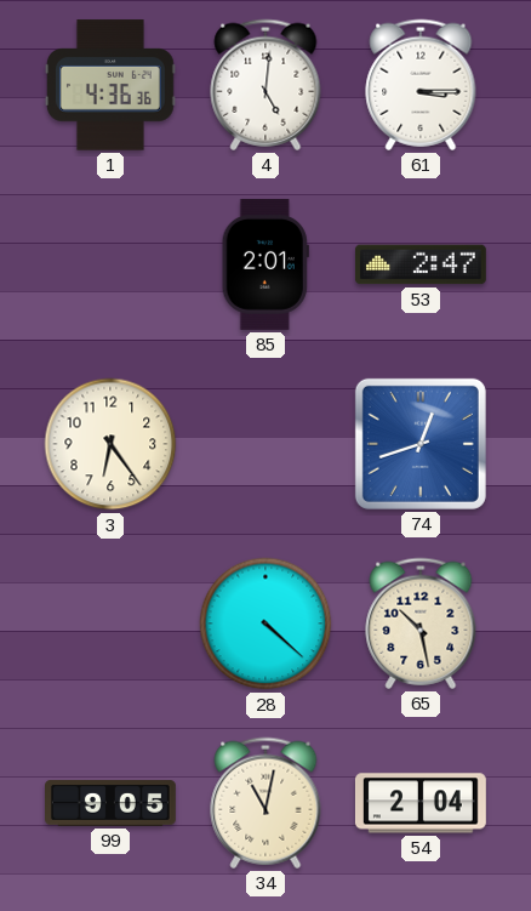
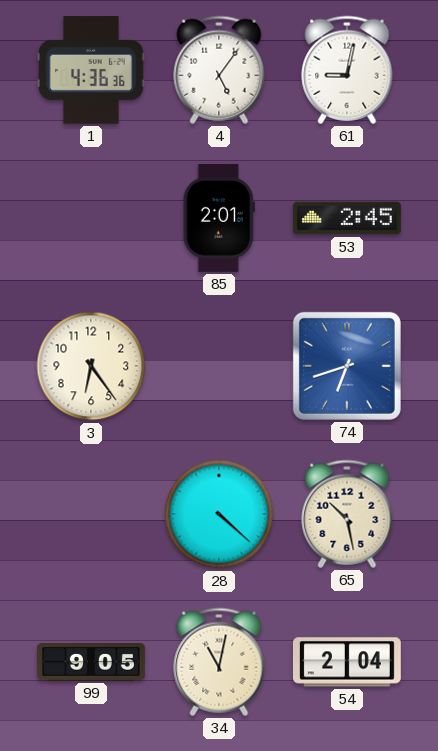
4: 5:01 -> 5:06 (219, 70)
61: 3:15 -> 9:02 (347, 70)
53: 2:47 -> 2:45 (347, 218)
74: 12:42 -> 6:42 (347, 366)
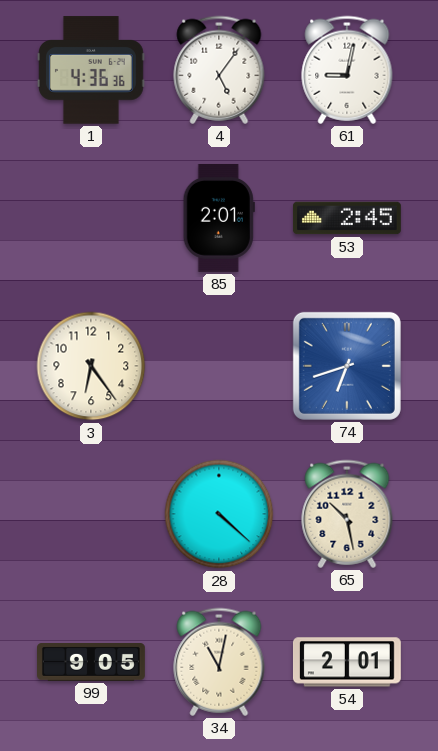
54: 2:04 -> 2:01 (347, 662)
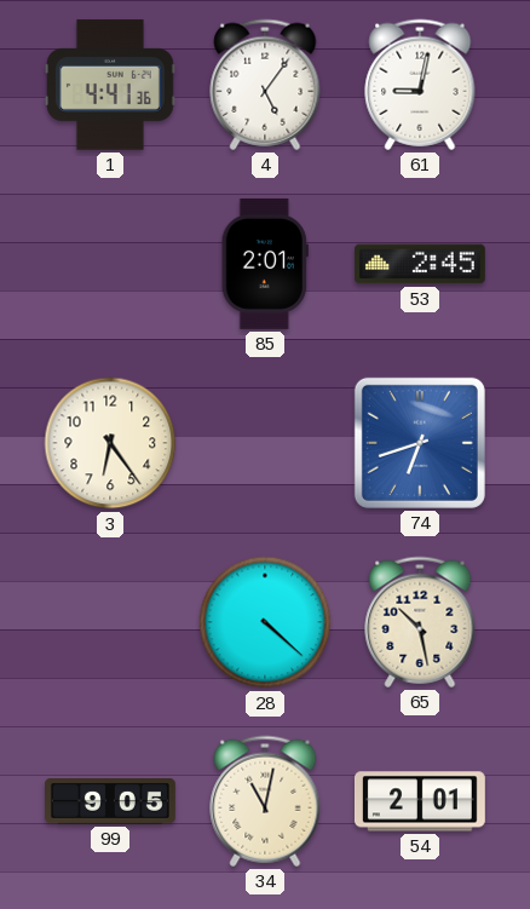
1: 4:36 -> 4:41 (110, 85)
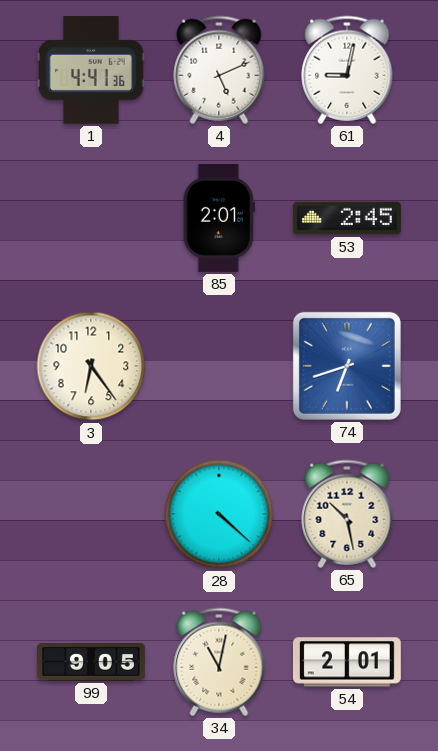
4: 5:06 -> 5:11 (219, 70)
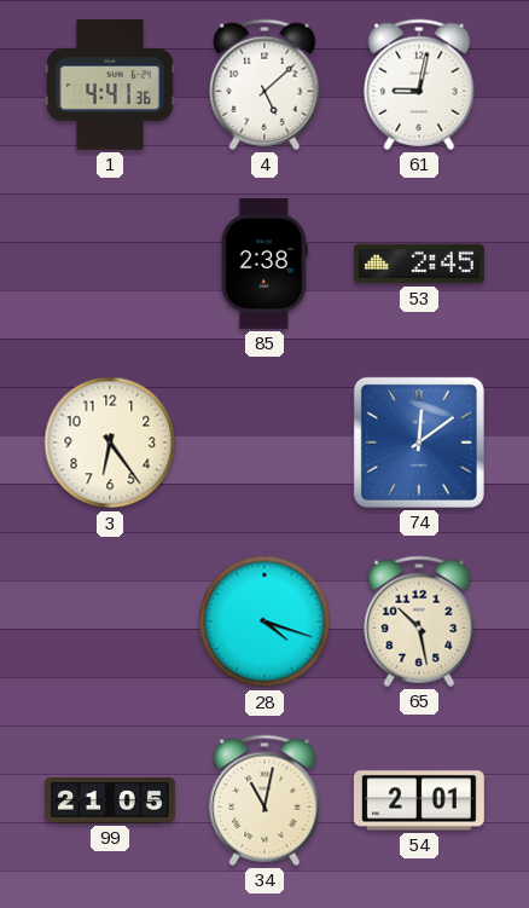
4: 5:11 -> 5:08 (264, 85)
85: 2:01 -> 2:38 (264, 264)
74: 6:42 -> 12:09 (419, 443)
28: 4:22 -> 4:18 (264, 621)
99: 9:05 -> 21:05 (111, 802)
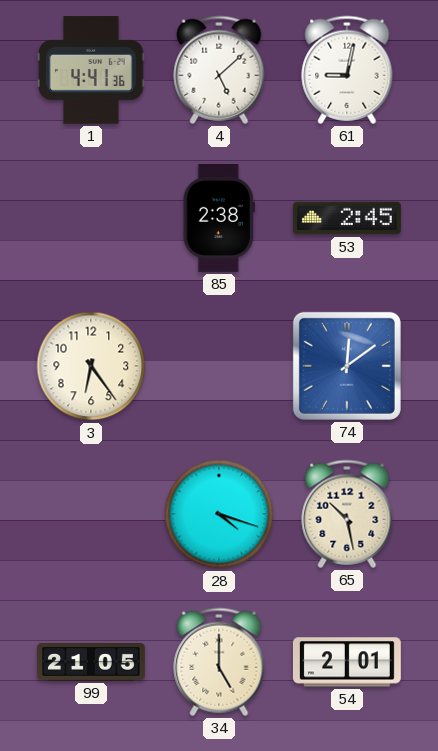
34: 11:02 -> 5:00 (219, 662)
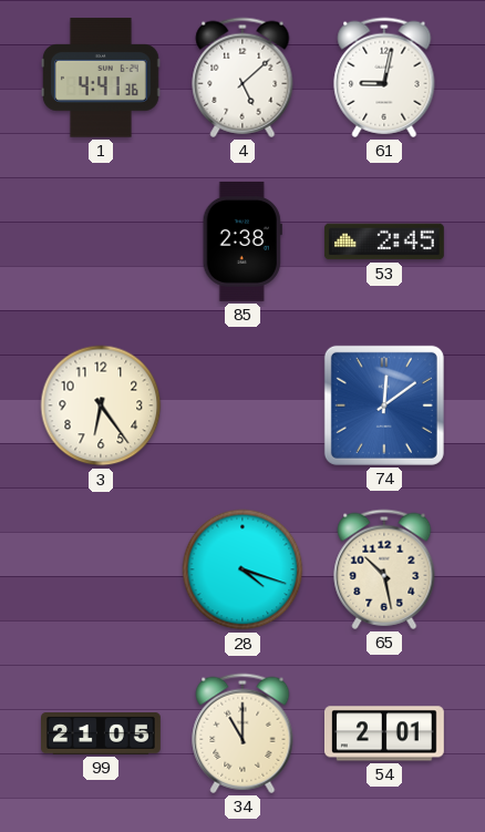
34: 5:00 -> 11:00 (242, 733)
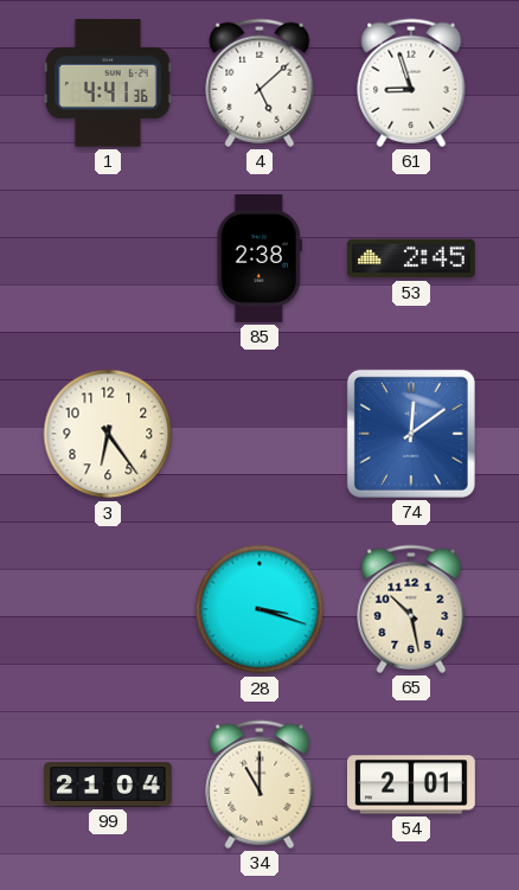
61: 9:02 -> 8:57 (411, 83)
28: 4:18 -> 3:18 (259, 609)
99: 21:05 -> 21:04 (109, 786)
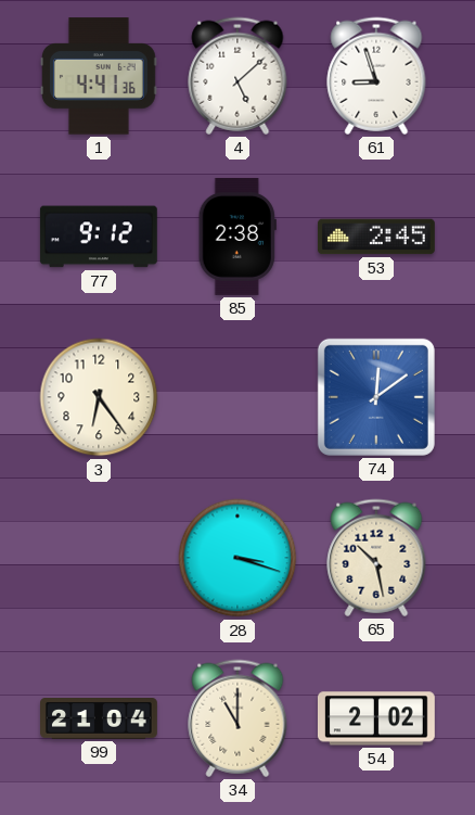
77: none -> 9:12 (99, 237)
54: 2:01 -> 2:02 (376, 718)
